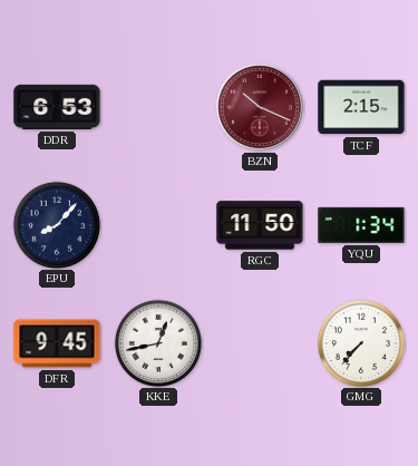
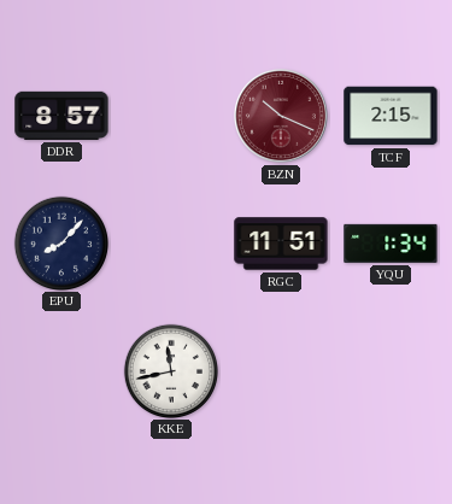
DDR: 6:53 -> 8:57 (61, 116)
RGC: 11:50 -> 11:51 (281, 244)
DFR: 9:45 -> none (57, 343)
KKE: 12:43 -> 11:43 (170, 370)
GMG: 7:37 -> none (360, 342)
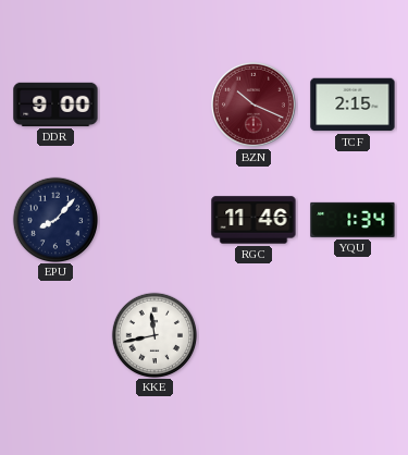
DDR: 8:57 -> 9:00 (55, 104)
RGC: 11:51 -> 11:46 (254, 220)
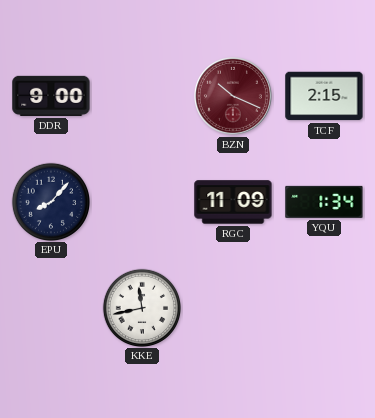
RGC: 11:46 -> 11:09 (233, 202)
